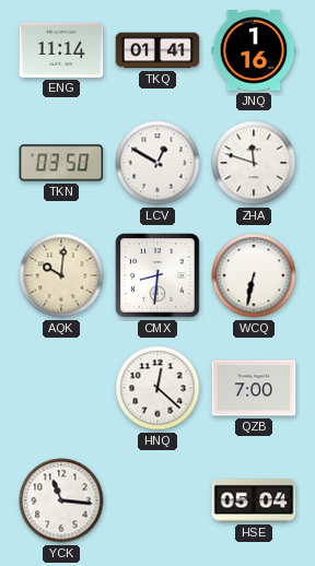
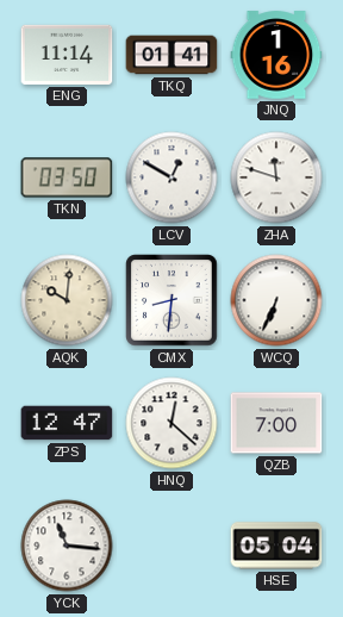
WCQ: 6:32 -> 6:34 (276, 300)
ZPS: none -> 12:47 (67, 423)
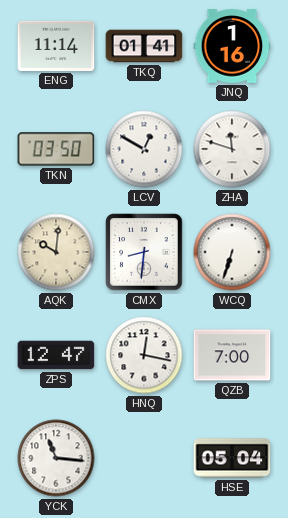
WCQ: 6:34 -> 6:33 (232, 252)
HNQ: 12:22 -> 12:17 (144, 355)
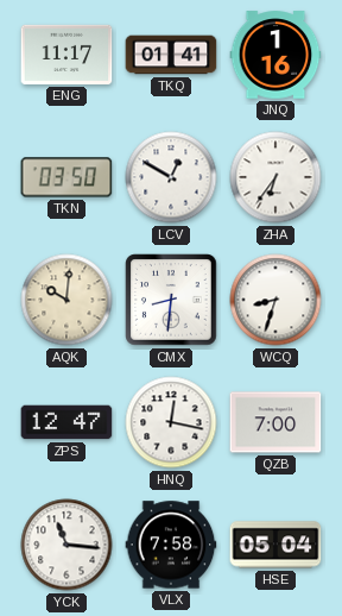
ENG: 11:14 -> 11:17 (66, 55)
ZHA: 11:48 -> 6:36 (275, 177)
WCQ: 6:33 -> 8:33 (275, 300)
VLX: none -> 7:58 (171, 545)
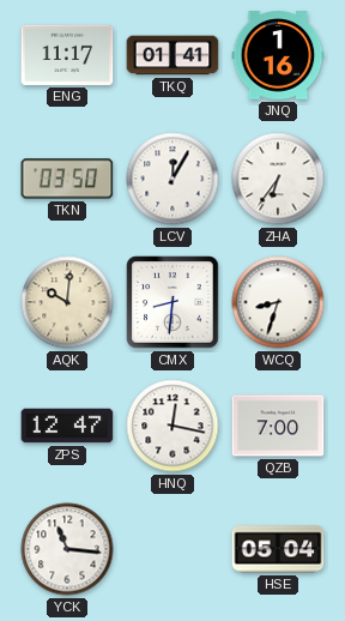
LCV: 12:50 -> 12:05 (172, 179)
VLX: 7:58 -> none (171, 545)
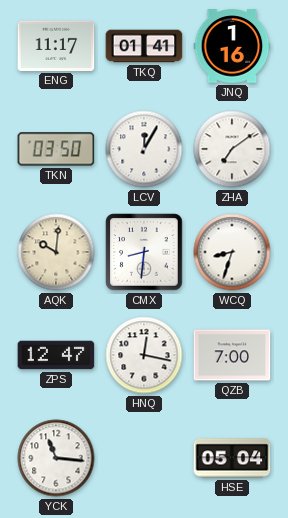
ZHA: 6:36 -> 7:09 (232, 149)
